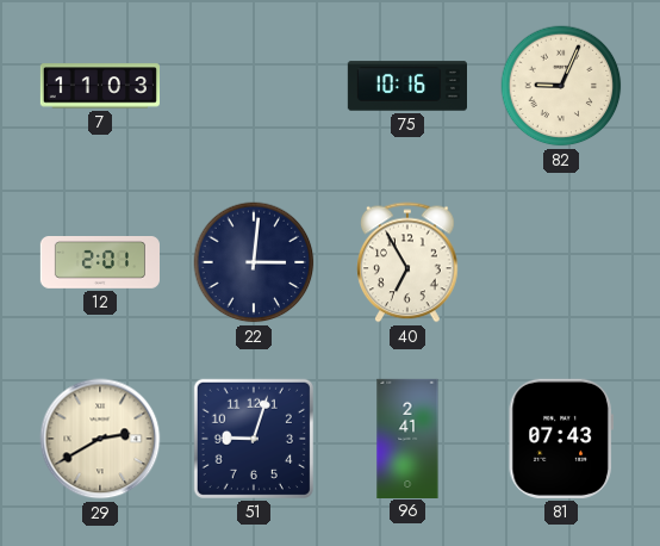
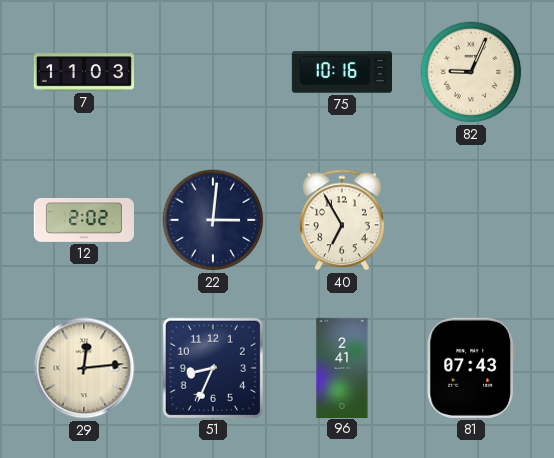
12: 2:01 -> 2:02 (83, 221)
29: 2:40 -> 12:14 (84, 368)
51: 9:03 -> 8:34 (213, 368)
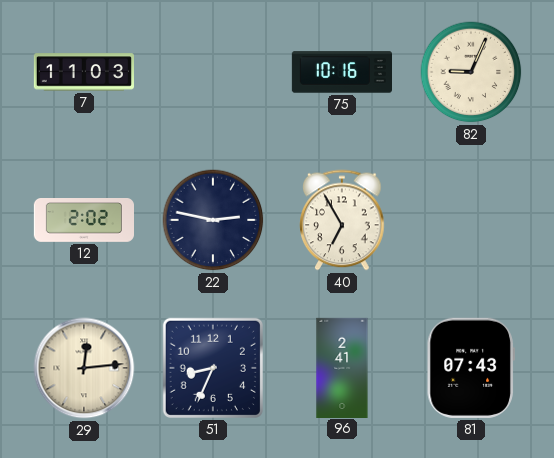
22: 3:01 -> 2:47 (213, 220)
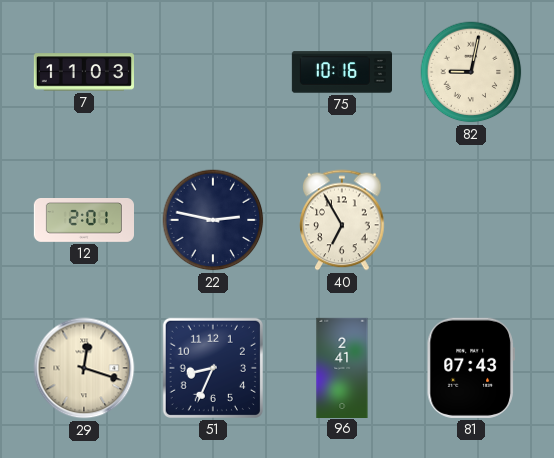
82: 9:04 -> 9:02 (471, 72)
12: 2:02 -> 2:01 (83, 221)
29: 12:14 -> 12:18 (84, 368)
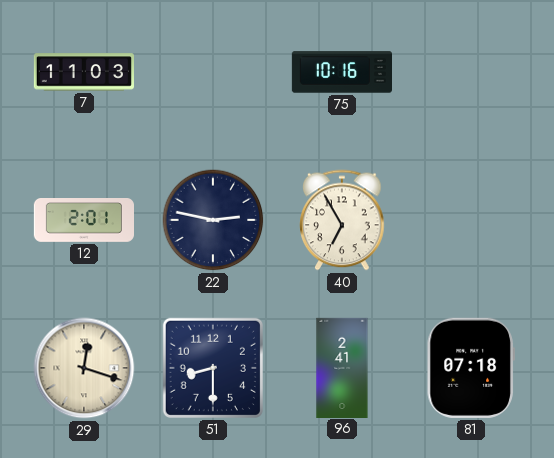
82: 9:02 -> none (471, 72)
51: 8:34 -> 8:30 (213, 368)
81: 07:43 -> 07:18 (471, 368)
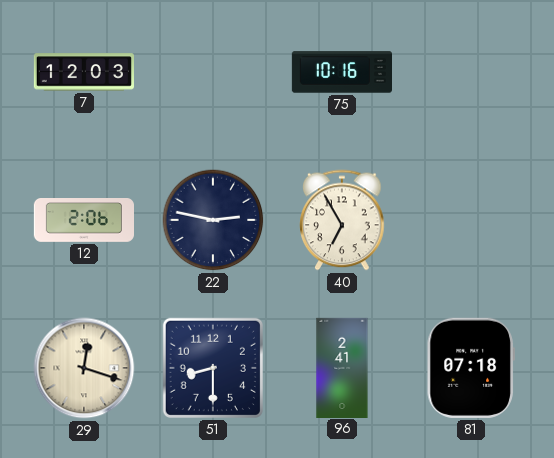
7: 11:03 -> 12:03 (83, 72)
12: 2:01 -> 2:06 (83, 221)
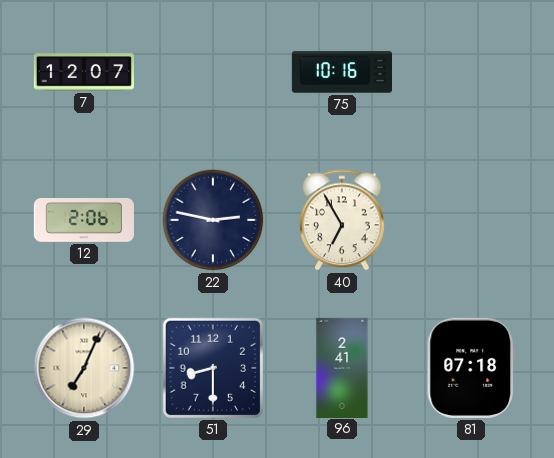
7: 12:03 -> 12:07 (83, 72)
29: 12:18 -> 7:04 (84, 368)
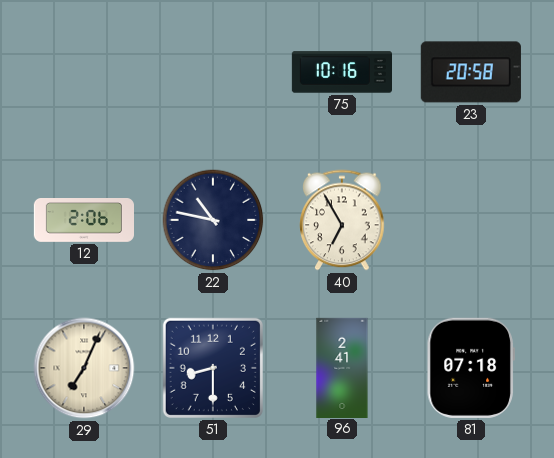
7: 12:07 -> none (83, 72)
23: none -> 20:58 (471, 72)
22: 2:47 -> 10:47 (213, 220)
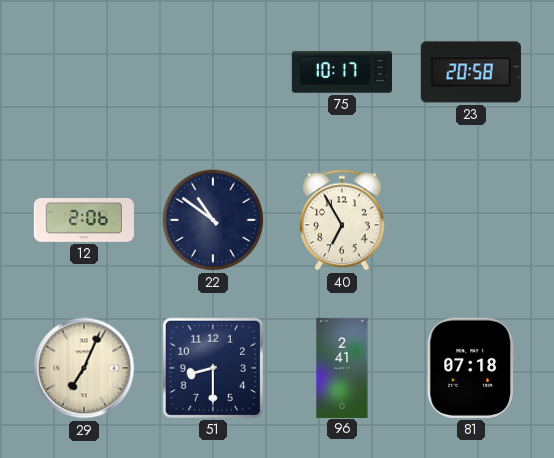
75: 10:16 -> 10:17 (341, 72)
22: 10:47 -> 10:51 (213, 220)
